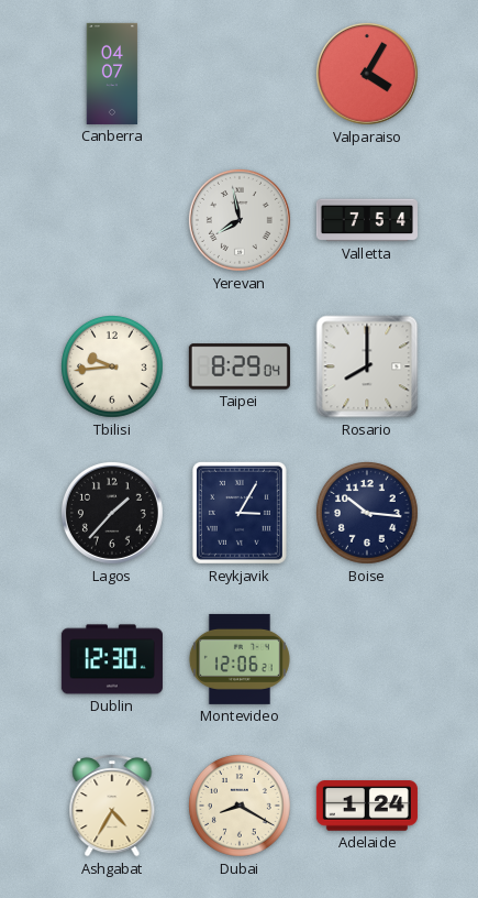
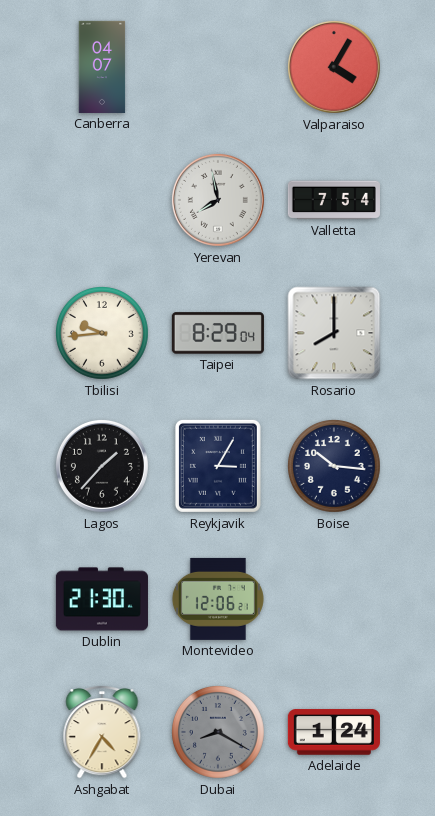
Dublin: 12:30 -> 21:30 (102, 599)
Dubai dial: cream -> grey (219, 733)
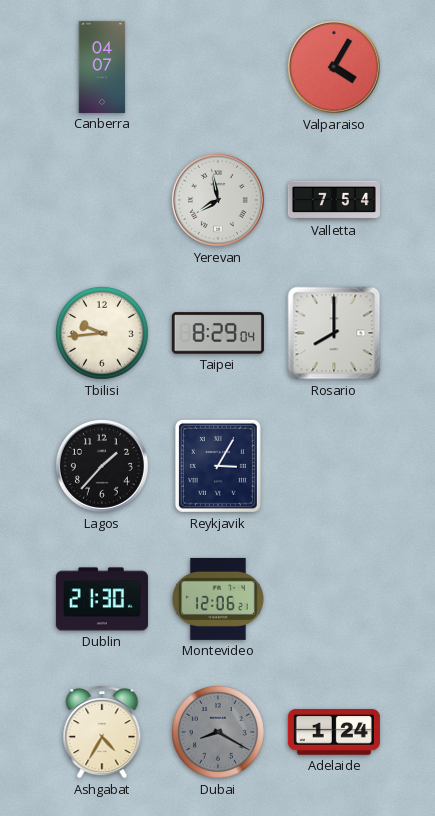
Boise: 10:16 -> none (335, 467)
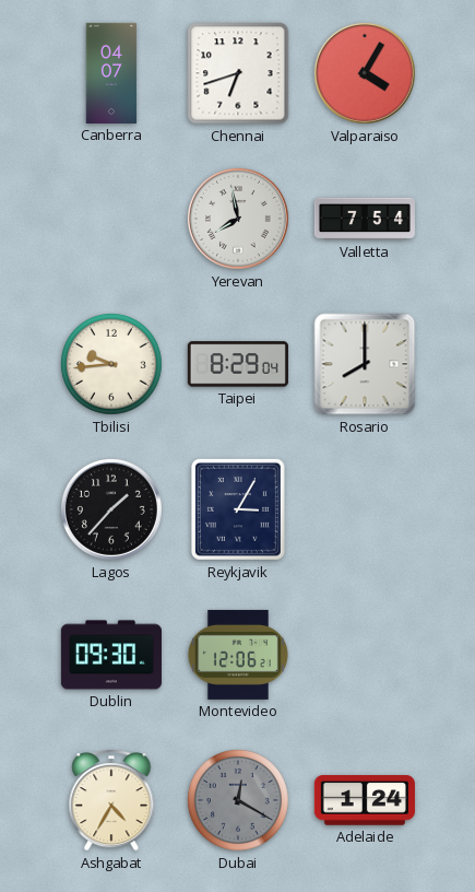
Chennai: none -> 6:42 (238, 73)
Dublin: 21:30 -> 09:30 (111, 655)
Dubai: 8:20 -> 12:20 (239, 801)
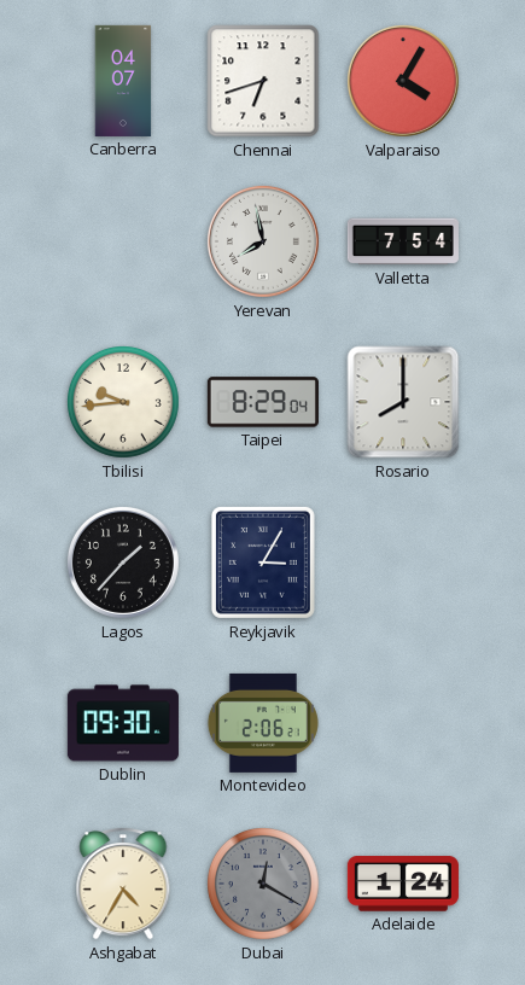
Montevideo: 12:06 -> 2:06 (263, 723)
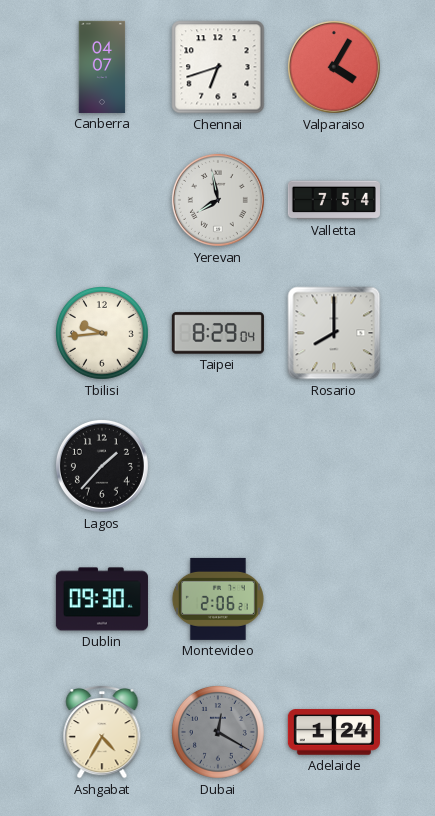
Reykjavik: 3:05 -> none (263, 563)
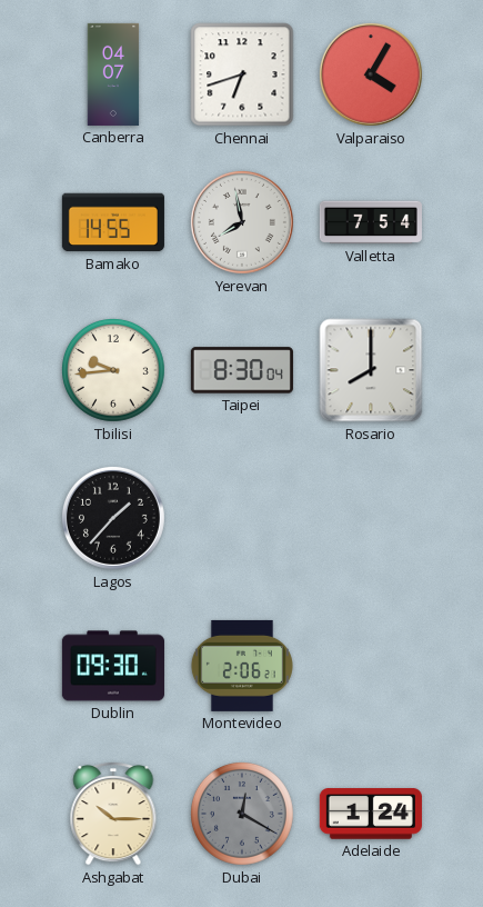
Bamako: none -> 14:55 (113, 222)
Taipei: 8:29 -> 8:30 (242, 370)
Ashgabat: 4:35 -> 10:15 (113, 814)
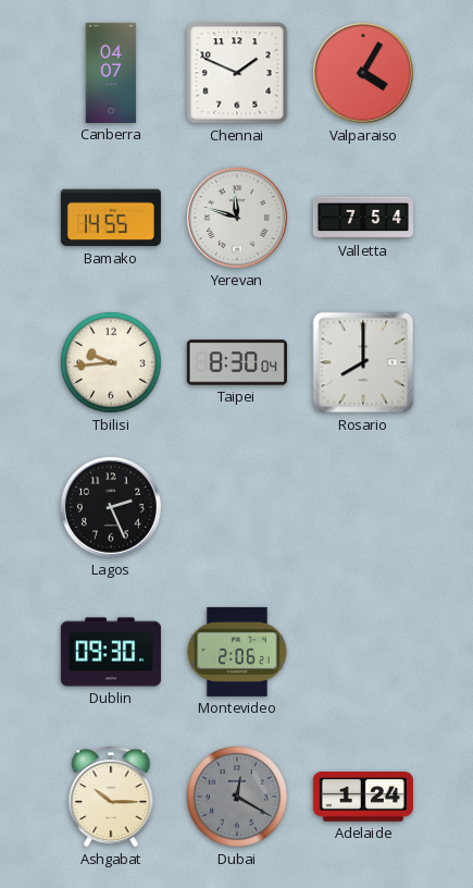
Chennai: 6:42 -> 1:49 (237, 73)
Yerevan: 7:58 -> 11:48 (237, 218)
Lagos: 1:37 -> 2:26 (111, 507)
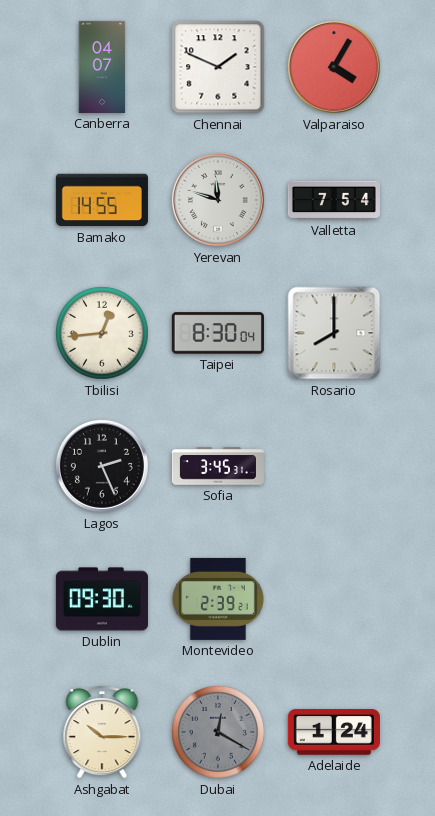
Tbilisi: 9:44 -> 12:44 (103, 334)
Sofia: none -> 3:45 (218, 466)
Montevideo: 2:06 -> 2:39 (218, 599)
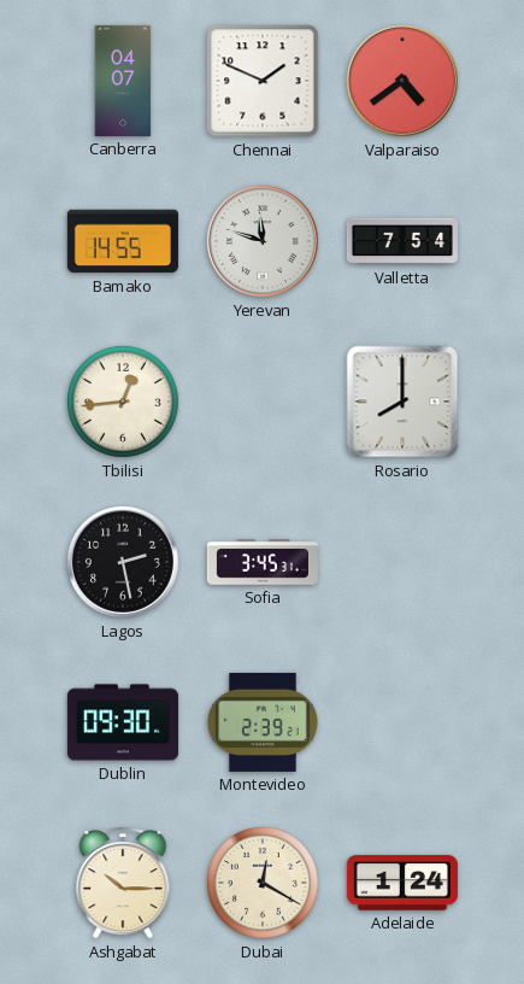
Valparaiso: 4:05 -> 4:39 (402, 81)
Taipei: 8:30 -> none (218, 333)
Lagos: 2:26 -> 2:28 (123, 562)
Dubai dial: grey -> cream (264, 884)
